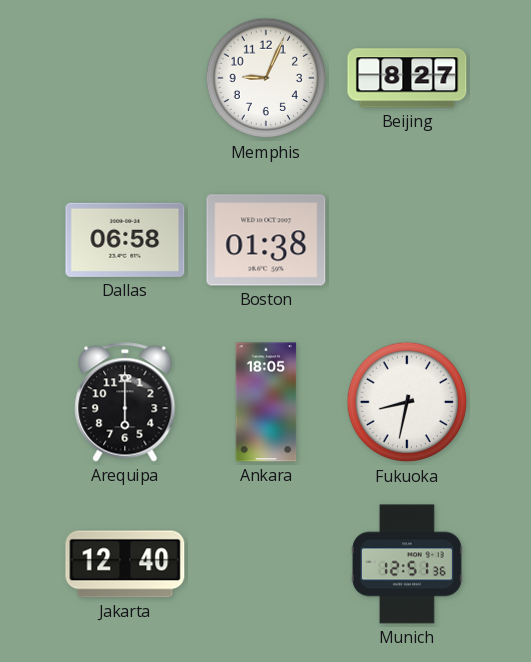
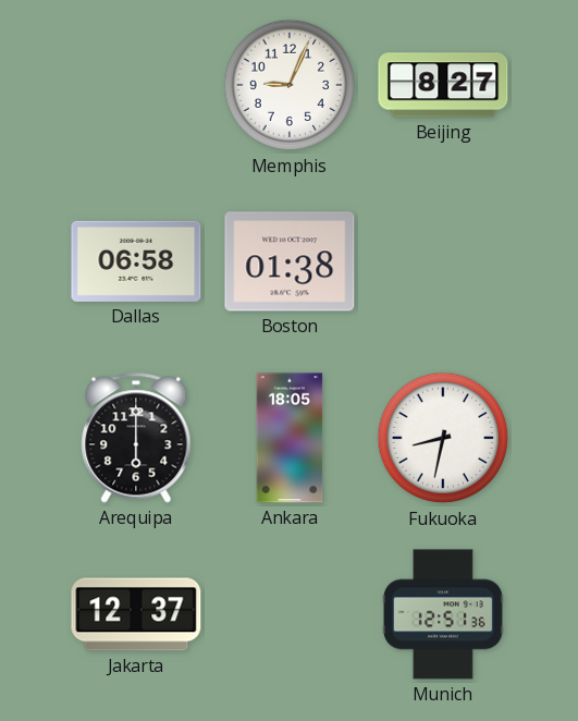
Jakarta: 12:40 -> 12:37 (136, 614)
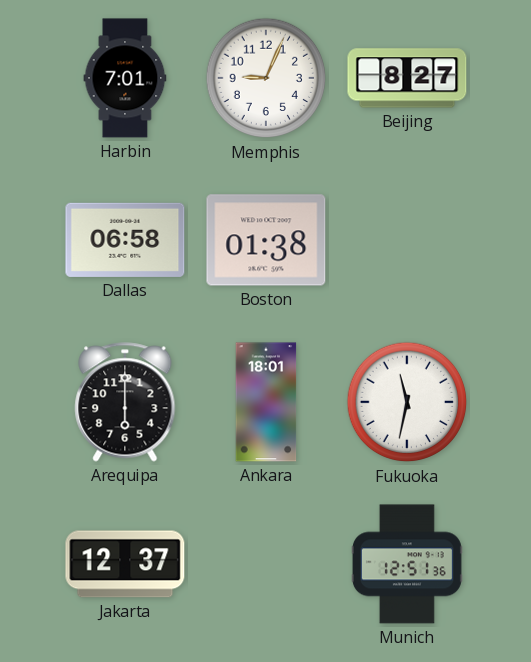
Harbin: none -> 7:01 (125, 78)
Ankara: 18:05 -> 18:01 (266, 402)
Fukuoka: 8:32 -> 11:32 (407, 402)
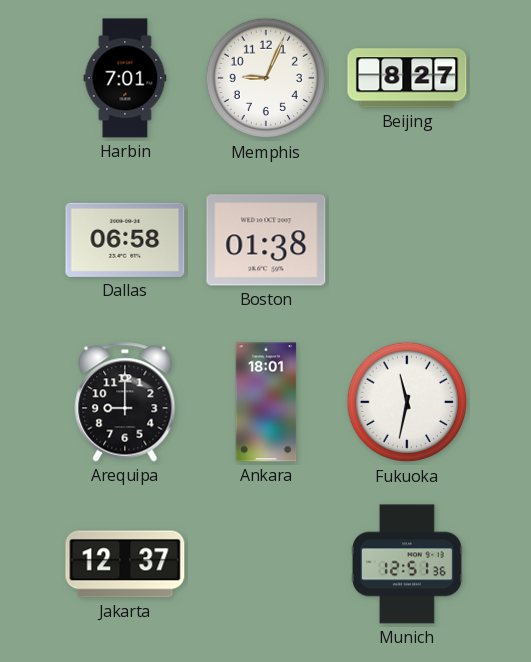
Arequipa: 6:00 -> 9:00 (125, 402)
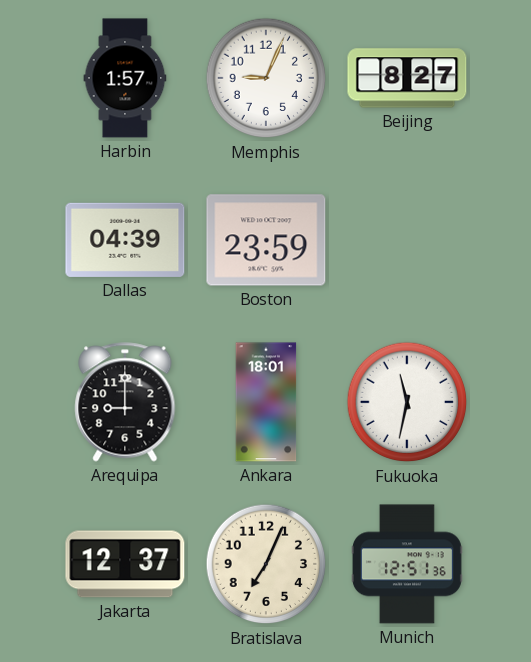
Harbin: 7:01 -> 1:57 (125, 78)
Dallas: 06:58 -> 04:39 (125, 240)
Boston: 01:38 -> 23:59 (266, 240)
Bratislava: none -> 7:04 (266, 564)
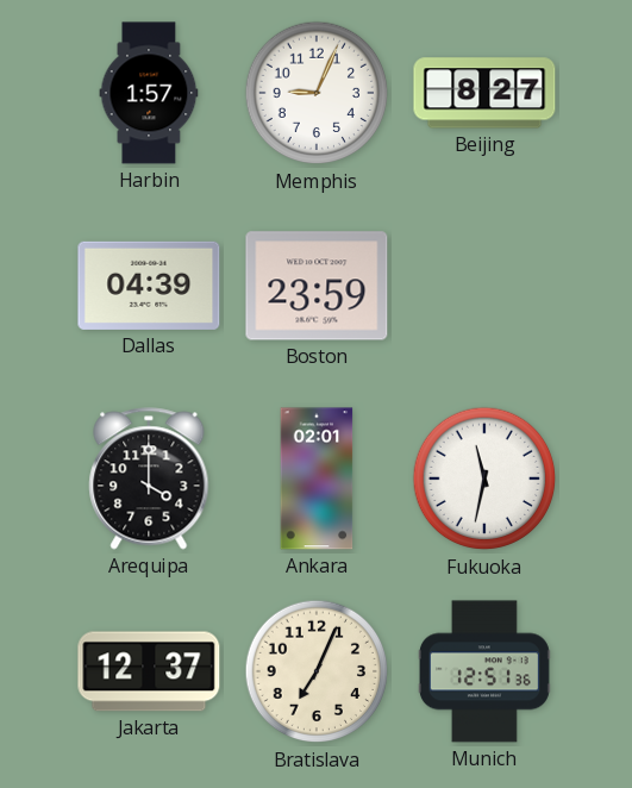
Arequipa: 9:00 -> 4:00 (149, 479)
Ankara: 18:01 -> 02:01 (317, 479)
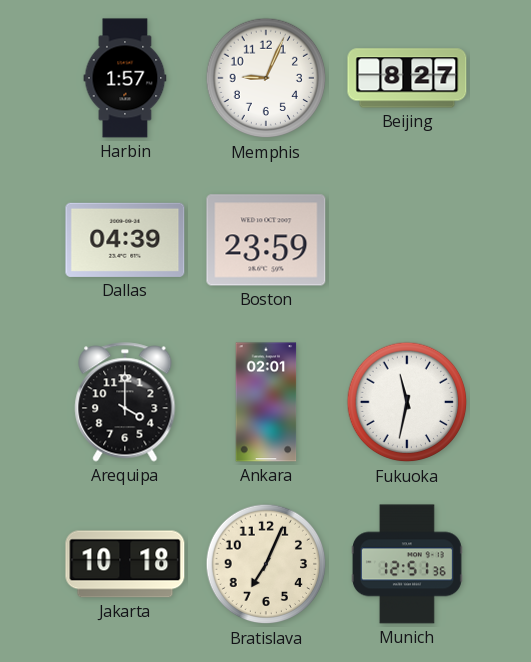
Jakarta: 12:37 -> 10:18 (125, 564)
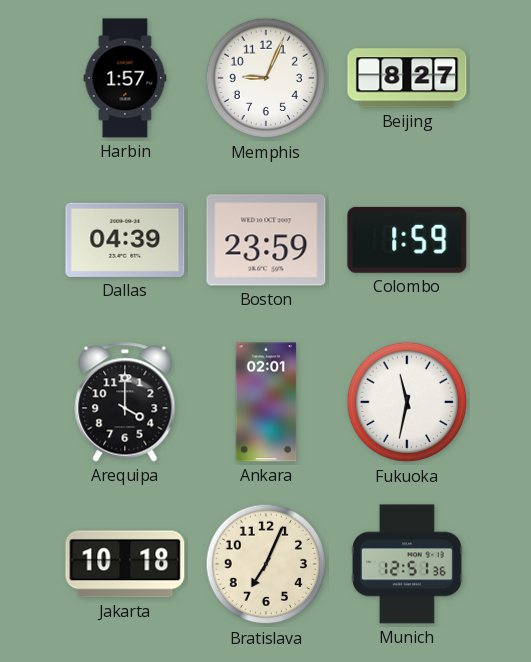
Colombo: none -> 1:59 (407, 240)
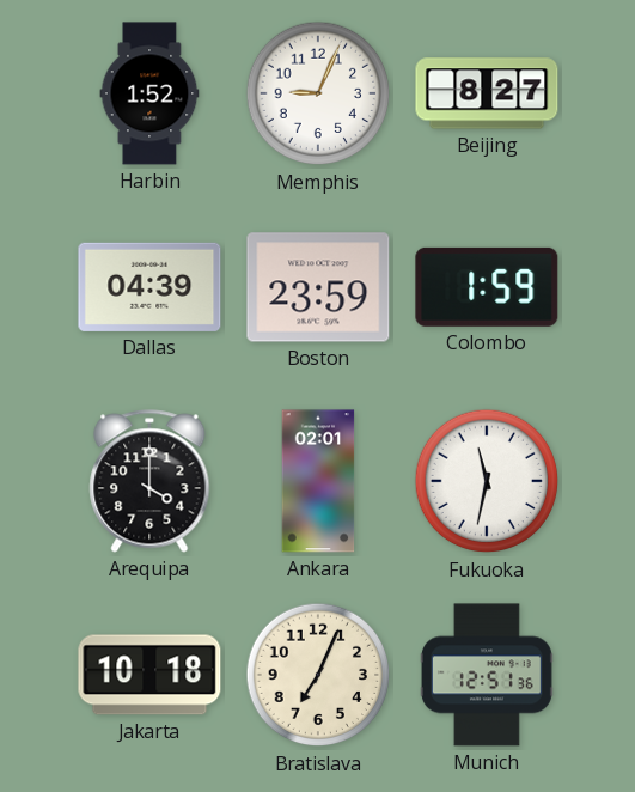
Harbin: 1:57 -> 1:52 (149, 93)
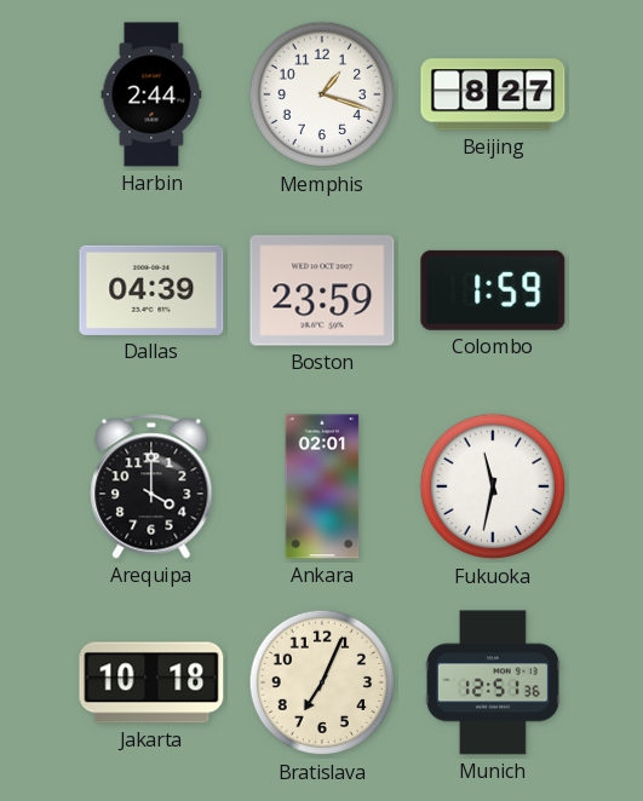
Harbin: 1:52 -> 2:44 (151, 94)
Memphis: 9:04 -> 1:18 (322, 94)
